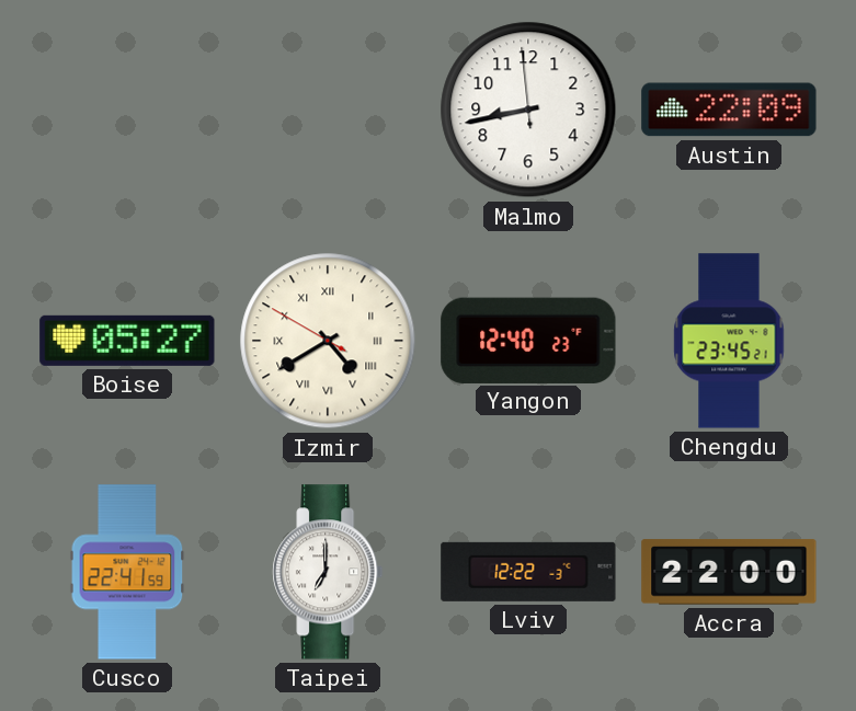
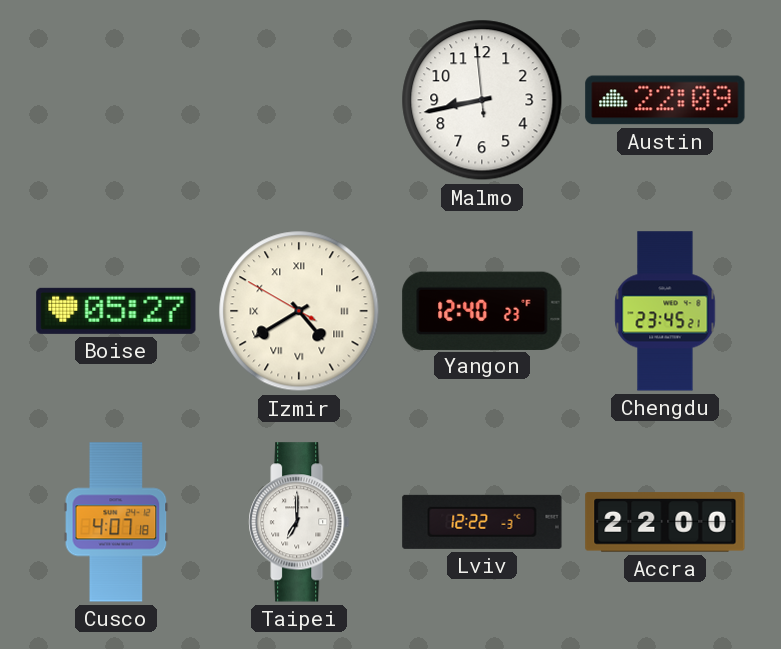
Cusco: 22:41 -> 4:07 (116, 522)
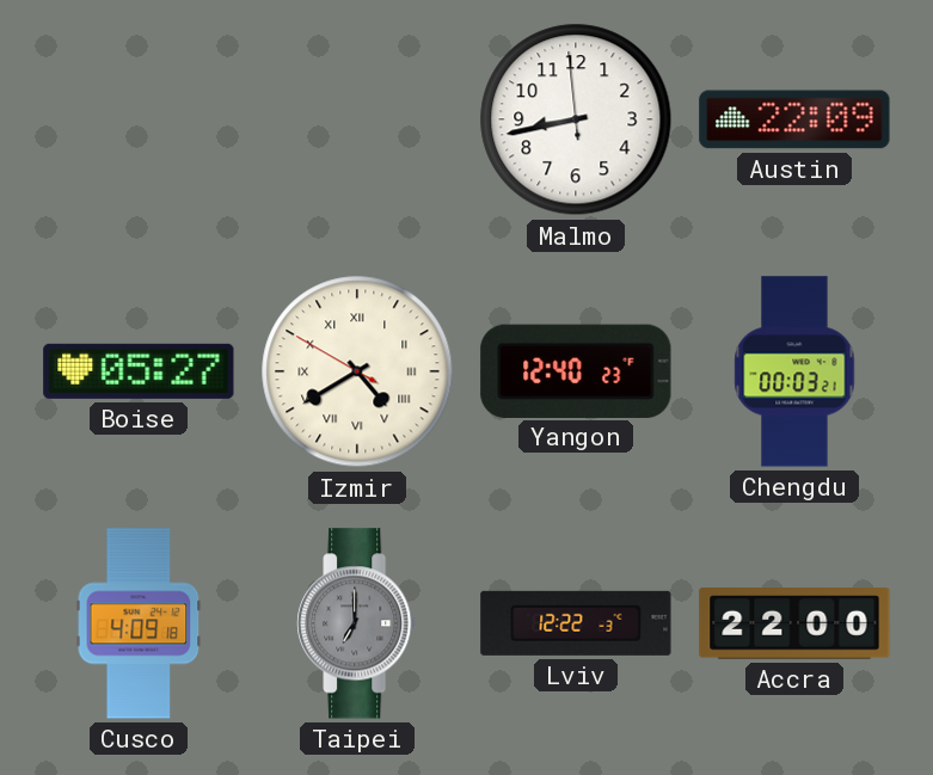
Chengdu: 23:45 -> 00:03 (794, 371)
Cusco: 4:07 -> 4:09 (139, 623)
Taipei dial: white -> grey (357, 623)
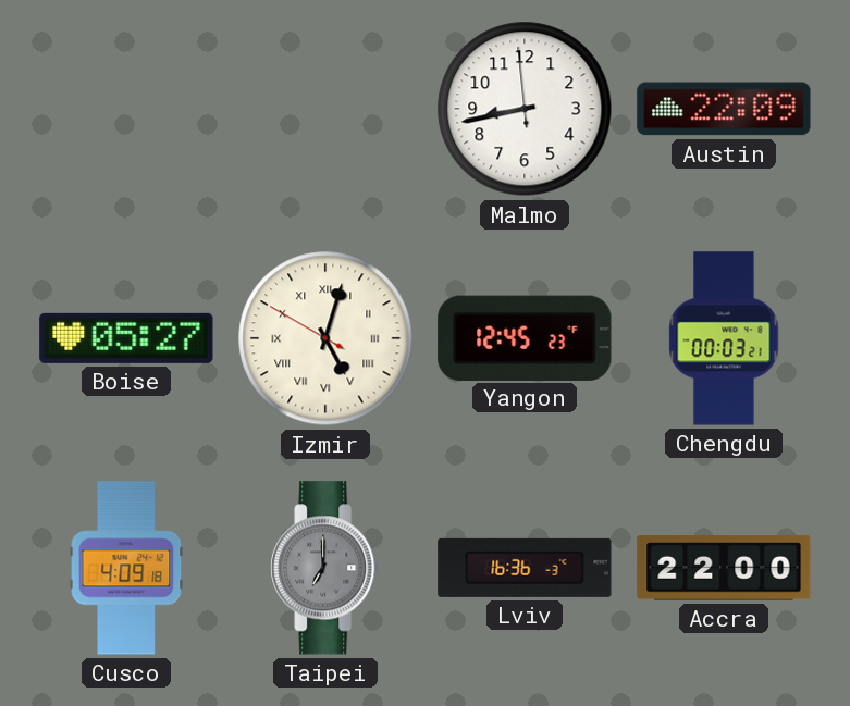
Izmir: 4:39 -> 5:02 (325, 338)
Yangon: 12:40 -> 12:45 (525, 337)
Lviv: 12:22 -> 16:36 (525, 568)
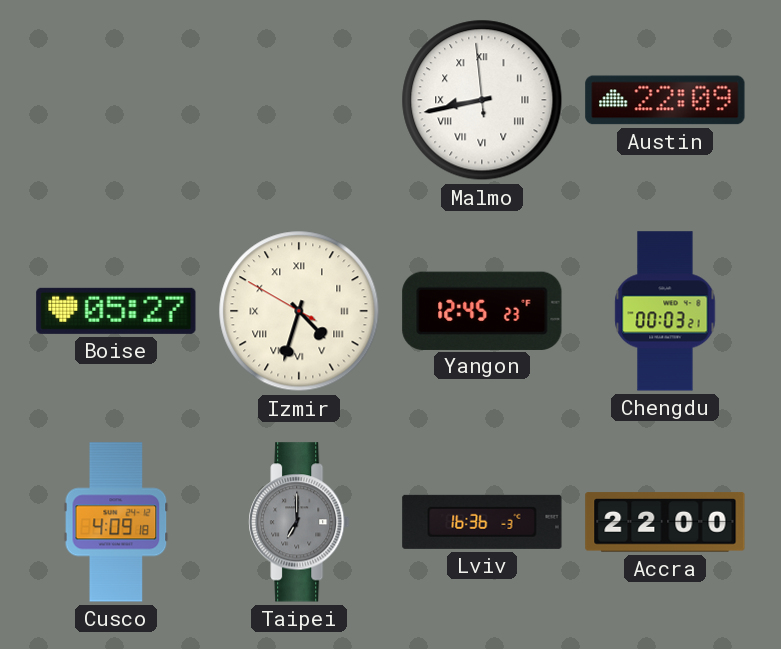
Malmo numerals: Arabic -> Roman (482, 100)
Izmir: 5:02 -> 4:32 (299, 311)
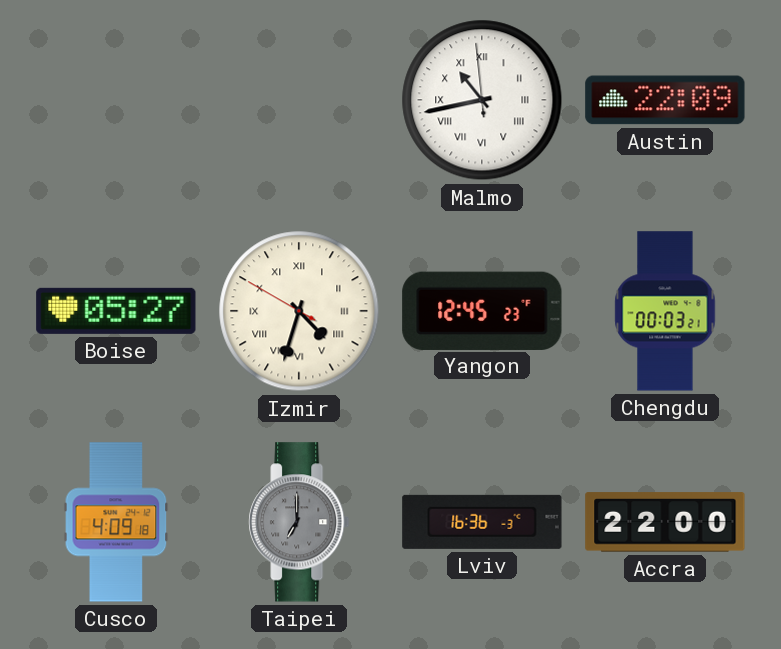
Malmo: 8:42 -> 10:42 (482, 100)
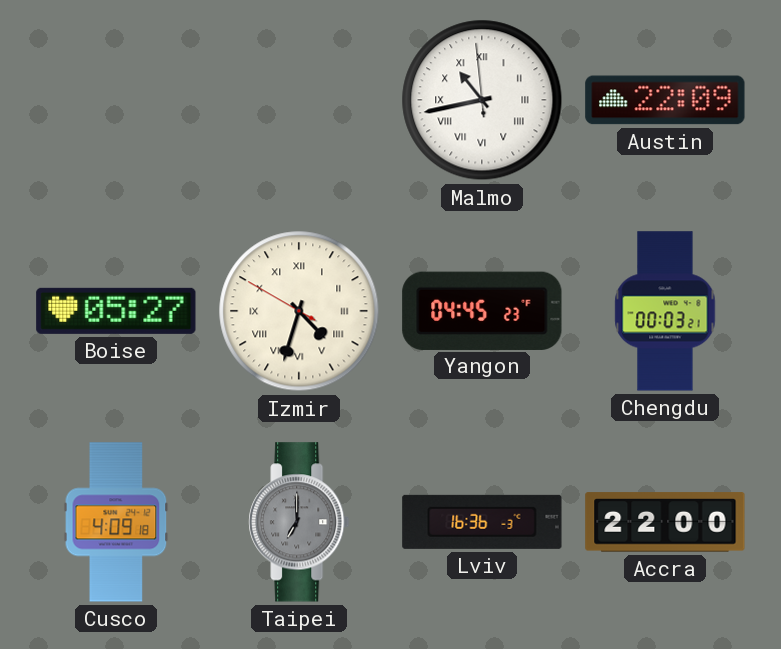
Yangon: 12:45 -> 04:45 (482, 310)
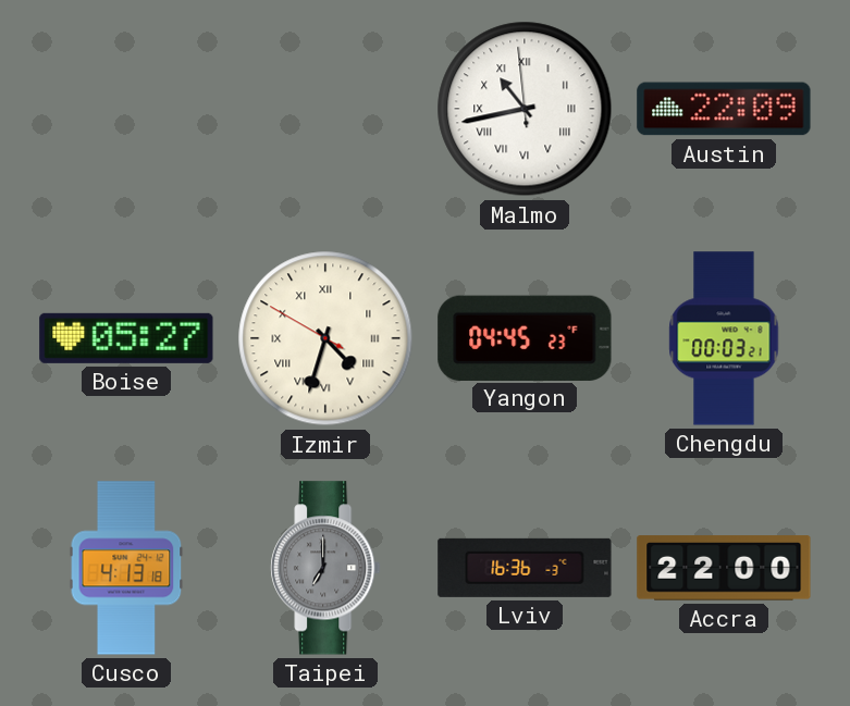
Cusco: 4:09 -> 4:13 (126, 568)
